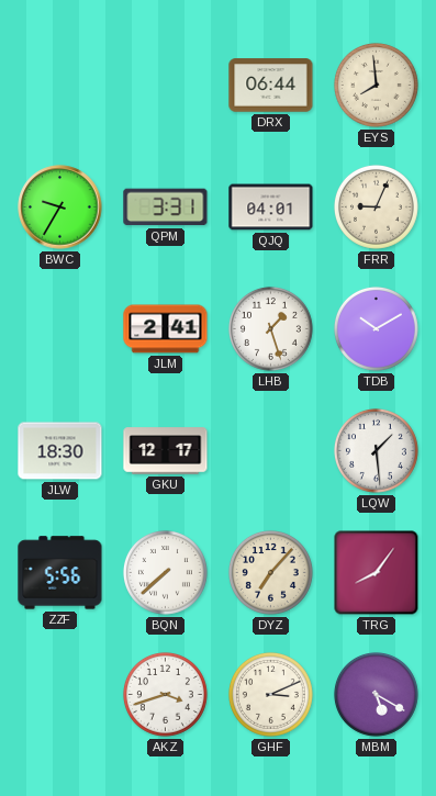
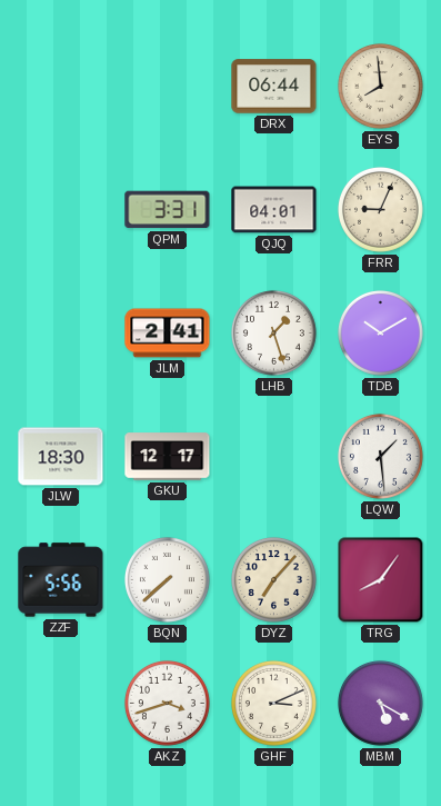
BWC: 9:35 -> none (60, 208)
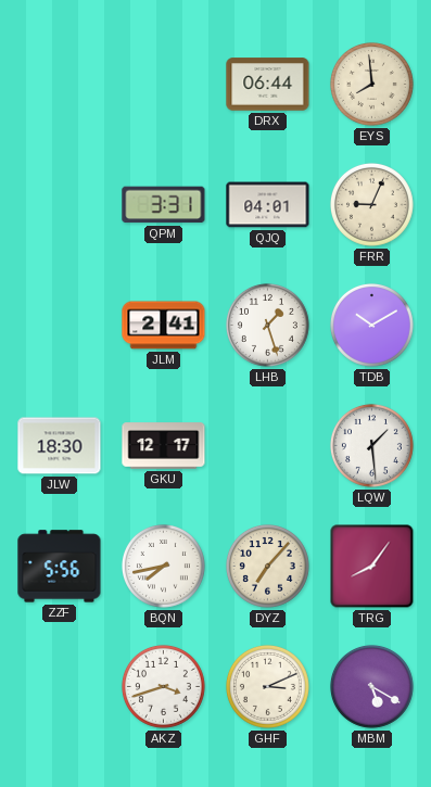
BQN: 7:38 -> 7:43 (163, 566)
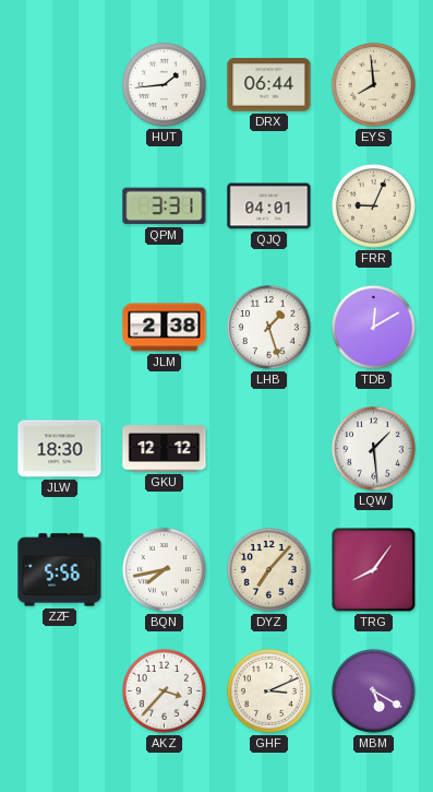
HUT: none -> 1:44 (164, 84)
JLM: 2:41 -> 2:38 (165, 328)
TDB: 10:10 -> 12:10 (373, 327)
GKU: 12:17 -> 12:12 (165, 449)
AKZ: 3:42 -> 3:37 (164, 690)
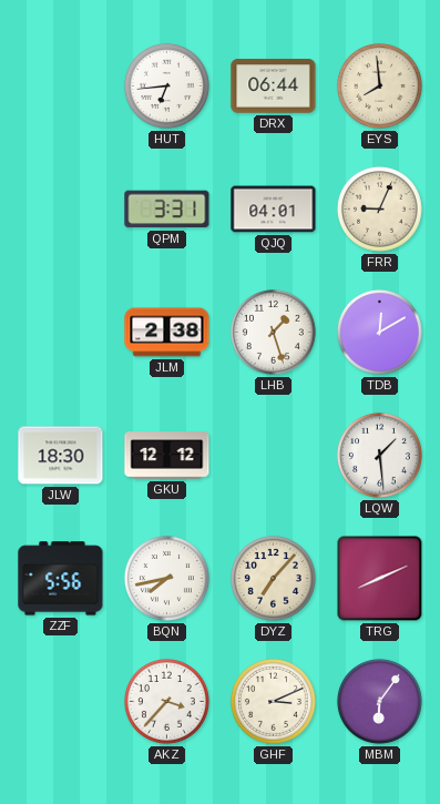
HUT: 1:44 -> 6:44 (166, 85)
TRG: 8:06 -> 8:11 (380, 579)
MBM: 5:20 -> 6:06 (379, 701)
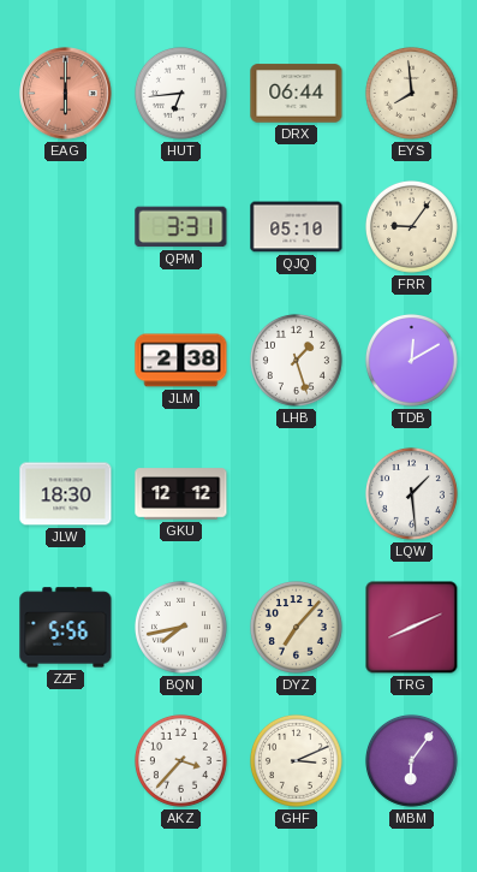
EAG: none -> 6:00 (66, 94)
QJQ: 04:01 -> 05:10 (297, 227)
FRR: 9:04 -> 9:06 (411, 226)
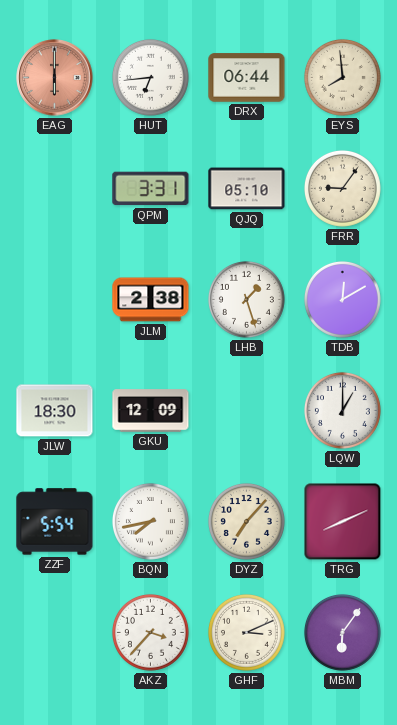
GKU: 12:12 -> 12:09 (151, 411)
LQW: 1:29 -> 1:00 (342, 410)
ZZF: 5:56 -> 5:54 (55, 522)
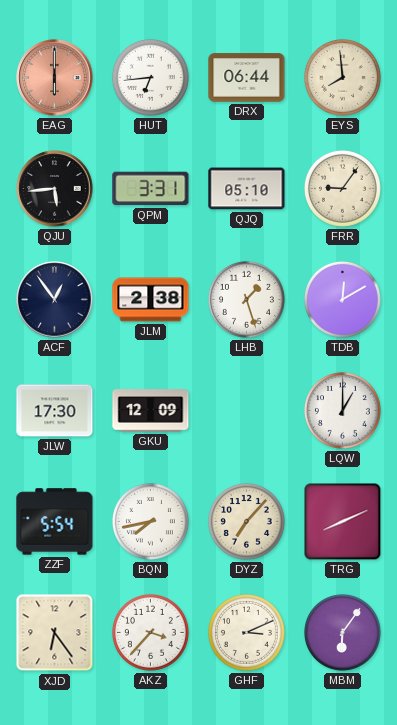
QJU: none -> 5:44 (55, 189)
ACF: none -> 12:54 (55, 300)
JLW: 18:30 -> 17:30 (55, 411)
XJD: none -> 6:24 (55, 633)
